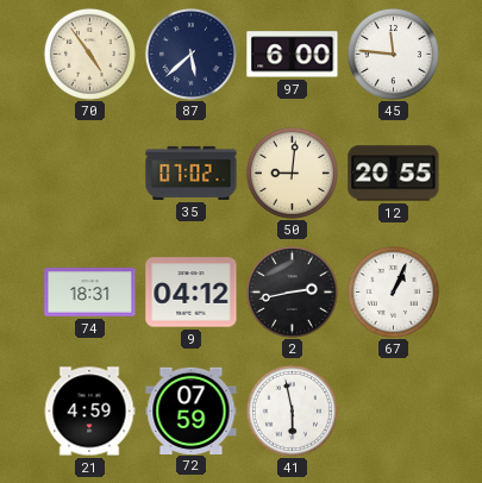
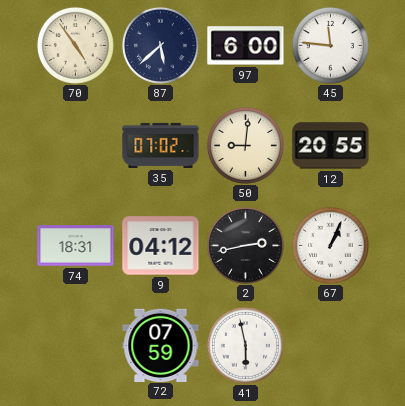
21: 4:59 -> none (89, 412)
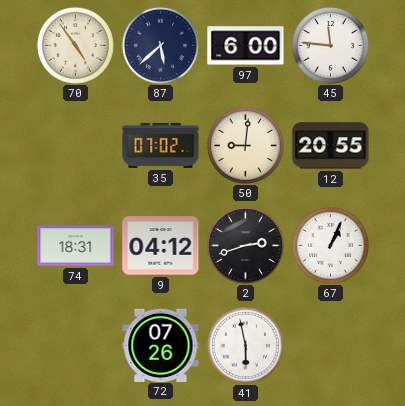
2: 2:43 -> 2:42 (245, 245)
72: 07:59 -> 07:26 (161, 345)
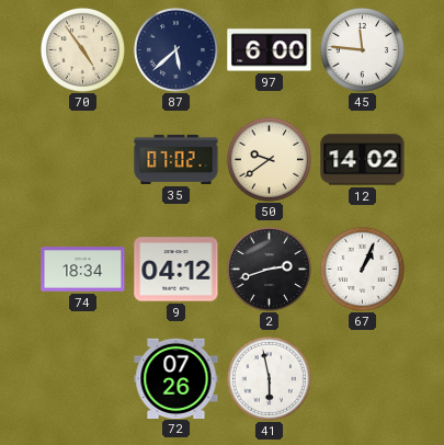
50: 9:01 -> 9:39 (269, 159)
12: 20:55 -> 14:02 (363, 160)
74: 18:31 -> 18:34 (83, 270)
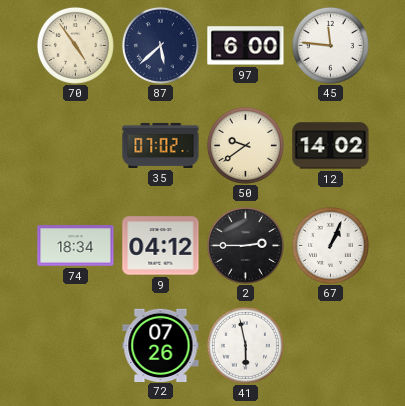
2: 2:42 -> 2:45 (245, 245)
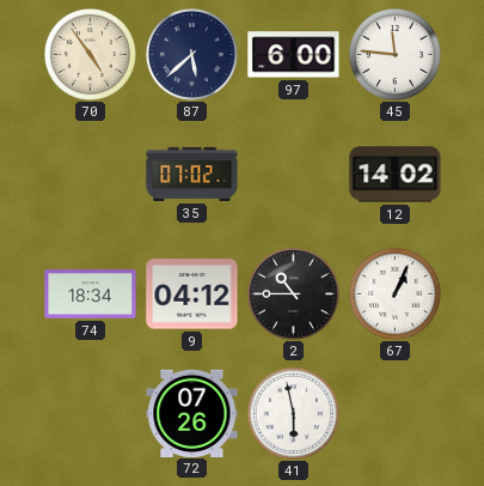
50: 9:39 -> none (245, 145)
2: 2:45 -> 10:45 (293, 293)
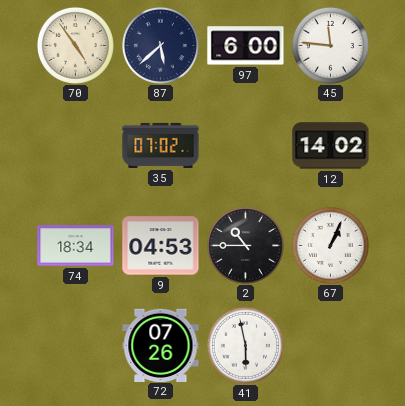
9: 04:12 -> 04:53 (161, 246)
